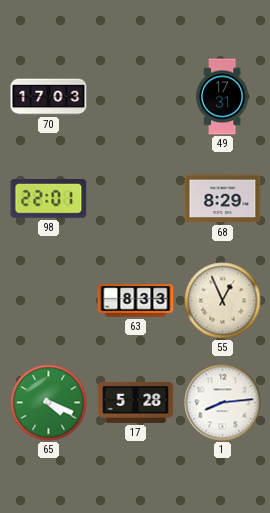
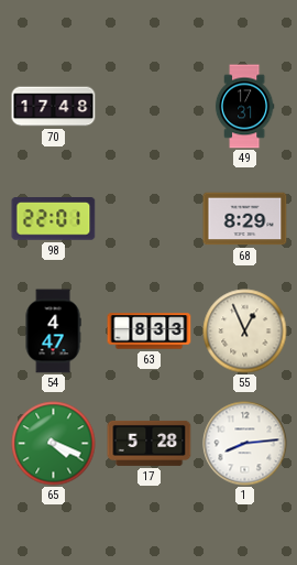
70: 17:03 -> 17:48 (54, 107)
54: none -> 4:47 (53, 332)
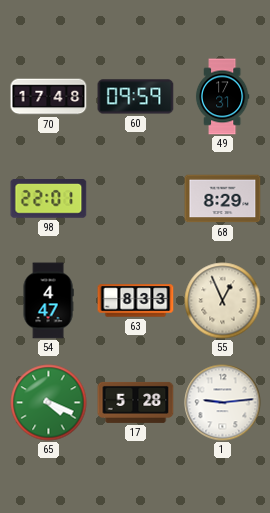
60: none -> 09:59 (136, 97)
1: 8:14 -> 9:14 (223, 403)
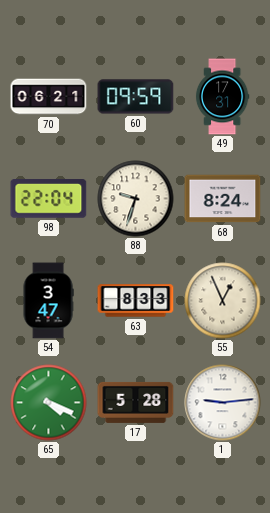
70: 17:48 -> 06:21 (49, 97)
98: 22:01 -> 22:04 (49, 199)
88: none -> 9:33 (136, 199)
68: 8:29 -> 8:24 (223, 199)
54: 4:47 -> 3:47 (48, 301)
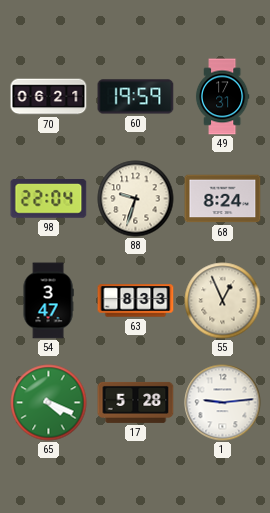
60: 09:59 -> 19:59 (136, 97)
